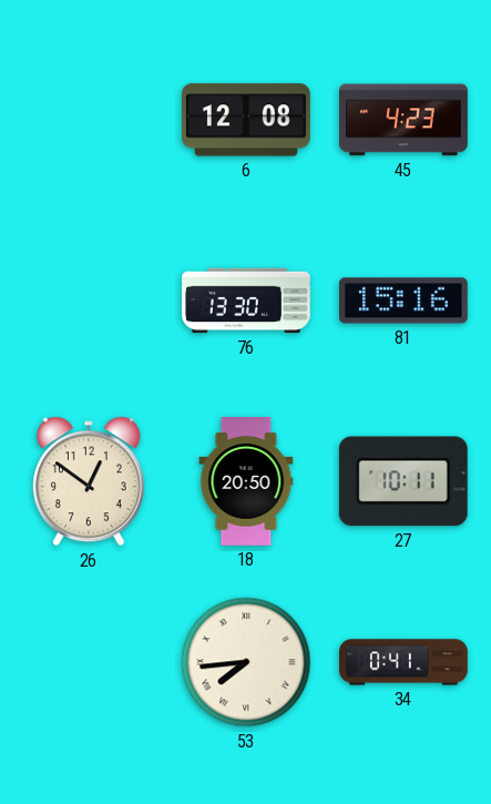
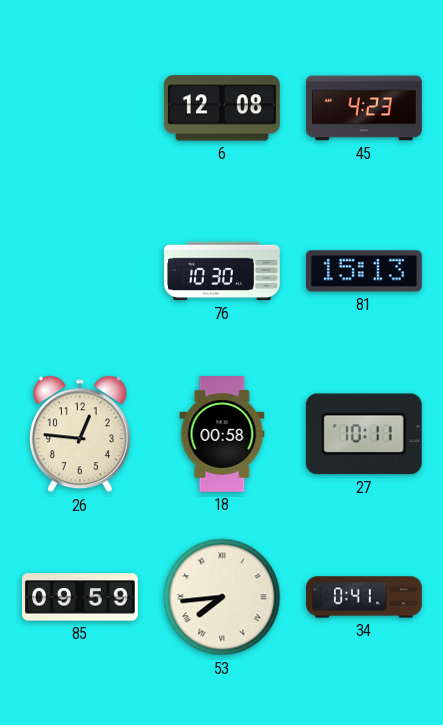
76: 13:30 -> 10:30 (222, 271)
81: 15:16 -> 15:13 (364, 271)
26: 12:51 -> 12:46 (80, 434)
18: 20:50 -> 00:58 (222, 435)
85: none -> 09:59 (80, 597)
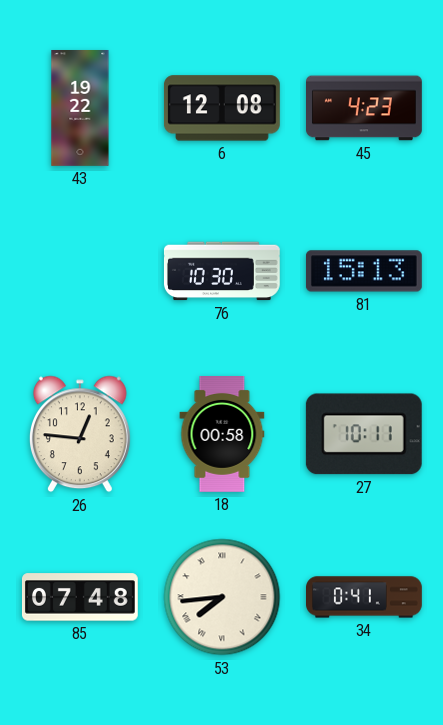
43: none -> 19:22 (80, 109)
85: 09:59 -> 07:48 (80, 597)
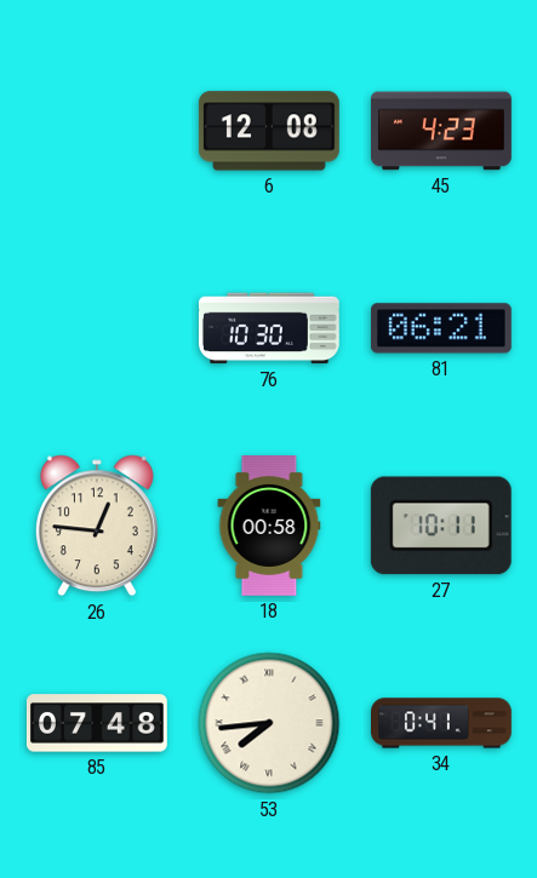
43: 19:22 -> none (80, 109)
81: 15:13 -> 06:21 (441, 328)
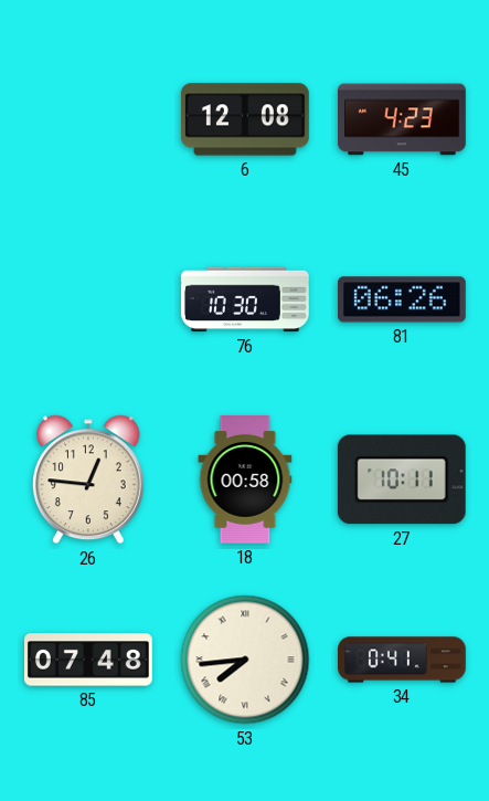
81: 06:21 -> 06:26 (402, 299)
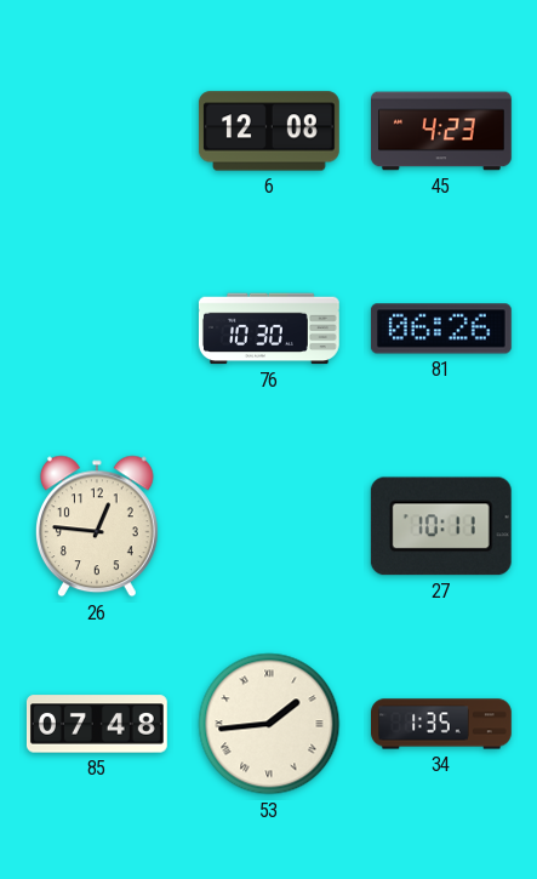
18: 00:58 -> none (245, 481)
53: 7:44 -> 1:44 (269, 724)
34: 0:41 -> 1:35 (442, 724)
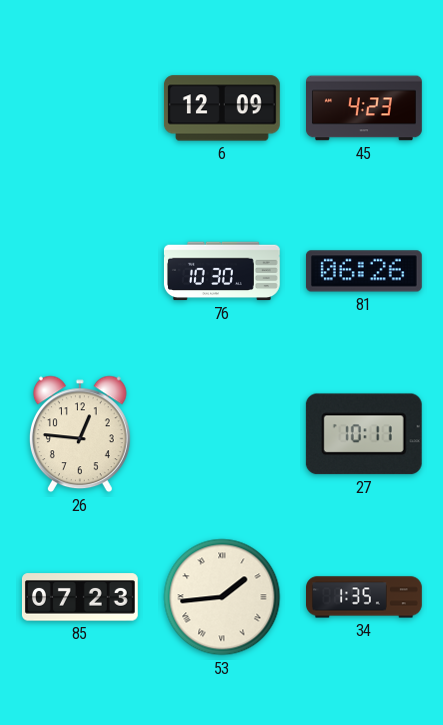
6: 12:08 -> 12:09 (222, 108)
85: 07:48 -> 07:23 (80, 597)
